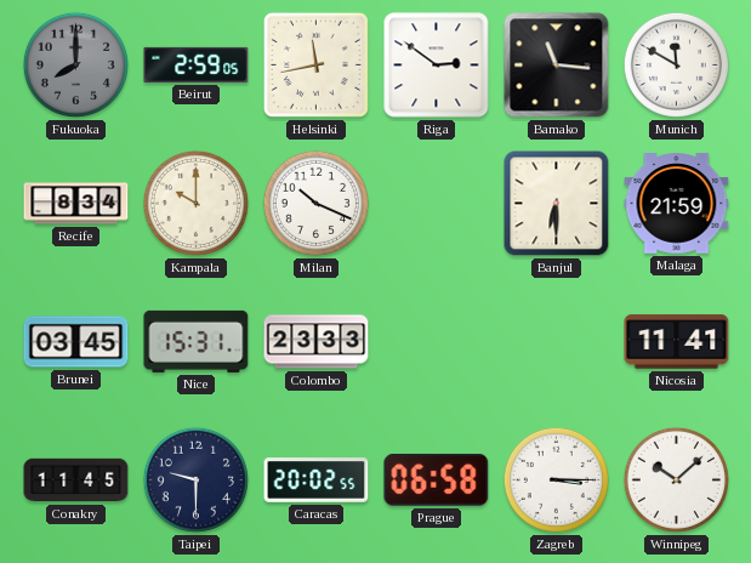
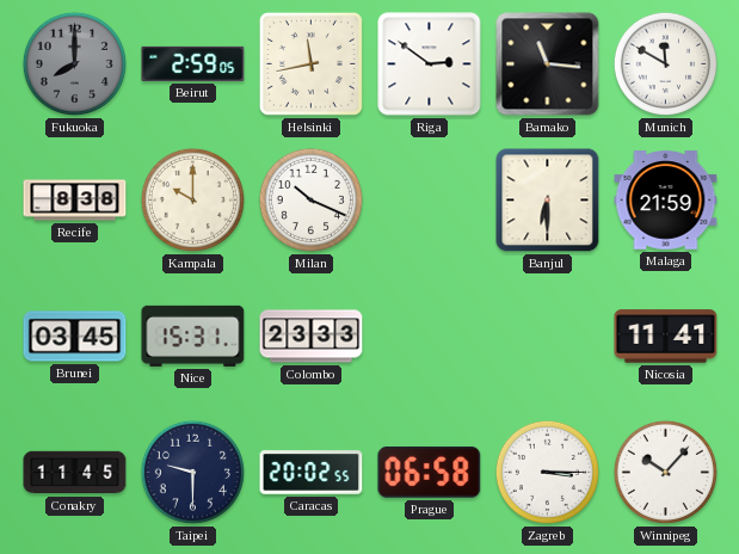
Recife: 8:34 -> 8:38 (75, 201)
Winnipeg: 10:08 -> 10:07 (665, 472)
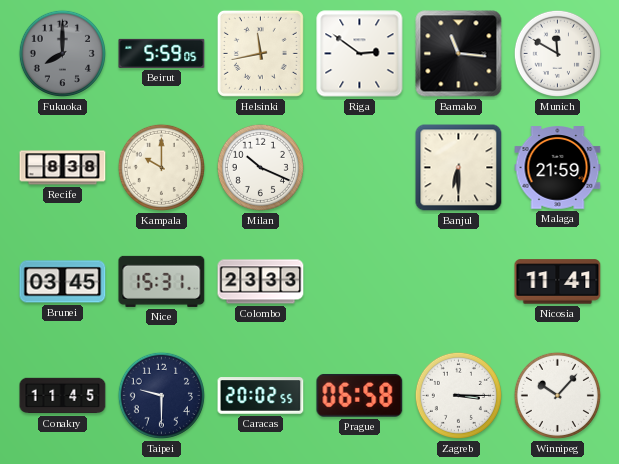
Beirut: 2:59 -> 5:59 (162, 53)
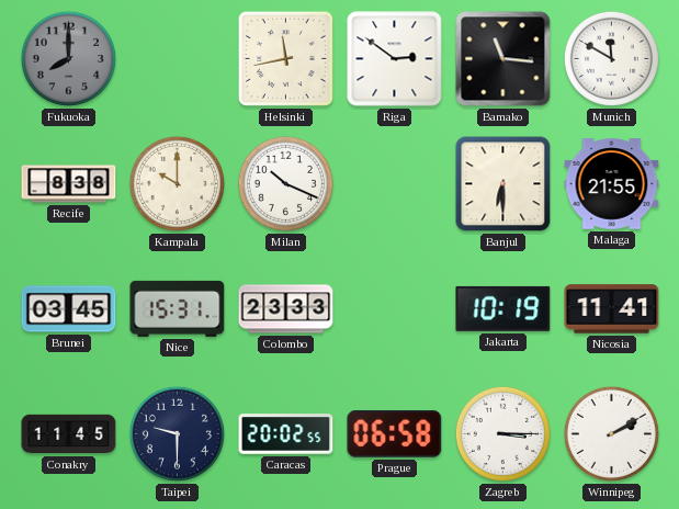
Beirut: 5:59 -> none (162, 53)
Malaga: 21:59 -> 21:55 (612, 184)
Jakarta: none -> 10:19 (503, 308)
Winnipeg: 10:07 -> 2:10 (611, 433)
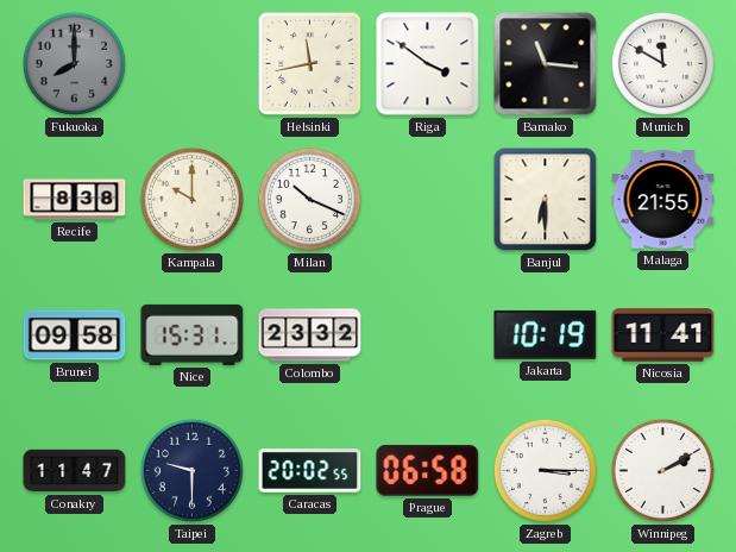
Riga: 2:51 -> 3:51 (428, 64)
Brunei: 03:45 -> 09:58 (75, 335)
Colombo: 23:33 -> 23:32 (310, 335)
Conakry: 11:45 -> 11:47 (75, 471)
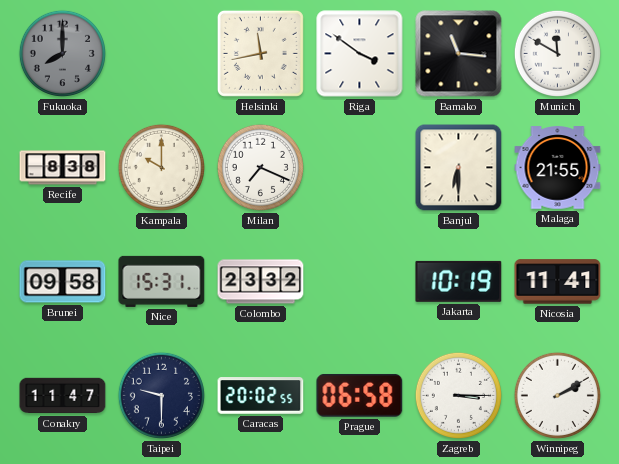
Milan: 10:19 -> 7:19 (260, 167)
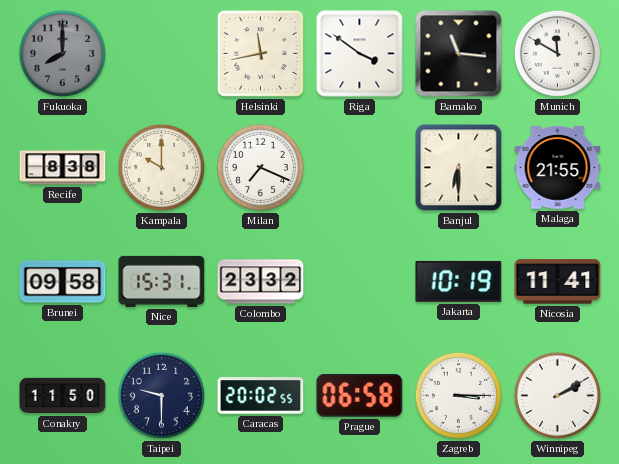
Conakry: 11:47 -> 11:50 (63, 396)
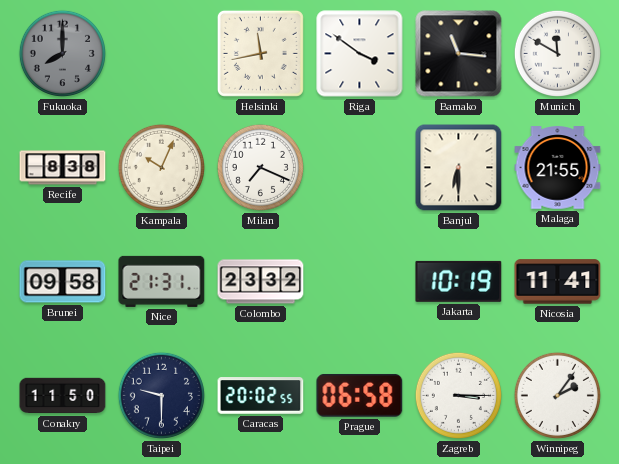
Kampala: 10:00 -> 10:04 (161, 167)
Nice: 15:31 -> 21:31 (162, 281)
Winnipeg: 2:10 -> 2:06 (557, 395)
